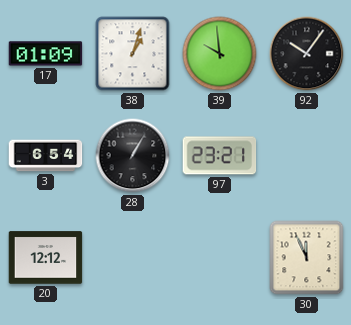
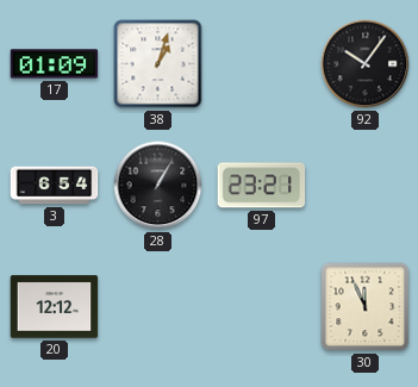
39: 9:59 -> none (220, 54)
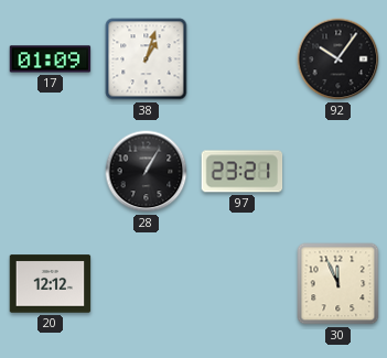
3: 6:54 -> none (55, 186)
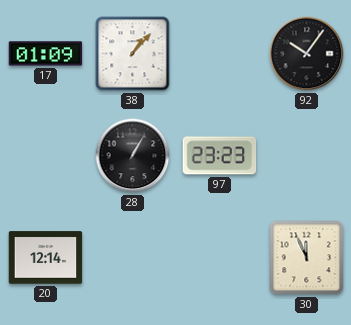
38: 1:03 -> 1:07 (133, 54)
97: 23:21 -> 23:23 (220, 156)
20: 12:12 -> 12:14 (46, 258)
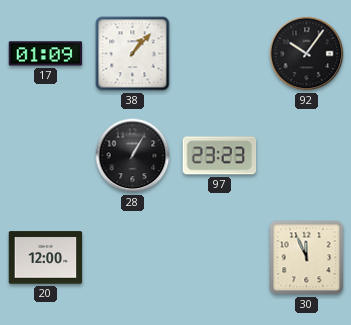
20: 12:14 -> 12:00 (46, 258)
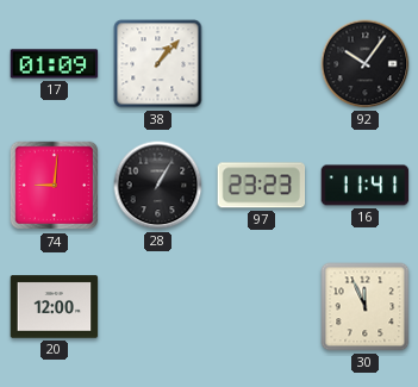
74: none -> 9:01 (55, 186)
16: none -> 11:41 (366, 186)
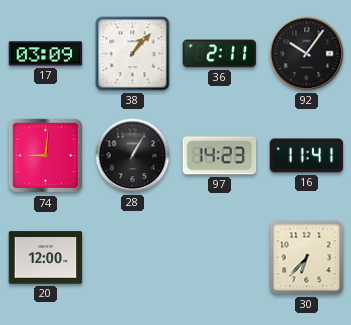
17: 01:09 -> 03:09 (46, 54)
36: none -> 2:11 (220, 54)
97: 23:23 -> 14:23 (220, 156)
30: 11:56 -> 6:37 (307, 258)
